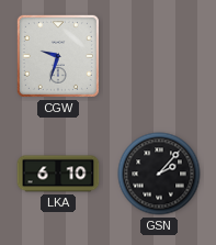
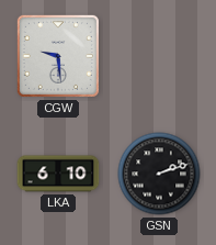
CGW: 9:33 -> 9:29 (58, 56)
GSN: 2:07 -> 2:12 (159, 174)
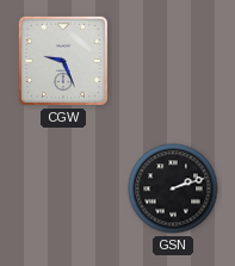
CGW: 9:29 -> 9:26 (63, 61)
LKA: 6:10 -> none (58, 174)
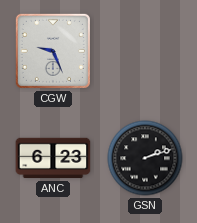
ANC: none -> 6:23 (53, 158)
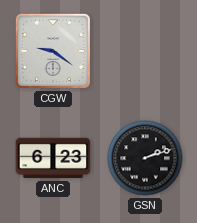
CGW: 9:26 -> 9:21 (53, 51)
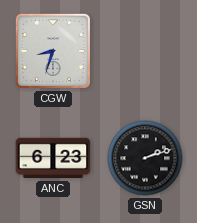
CGW: 9:21 -> 8:33 (53, 51)
